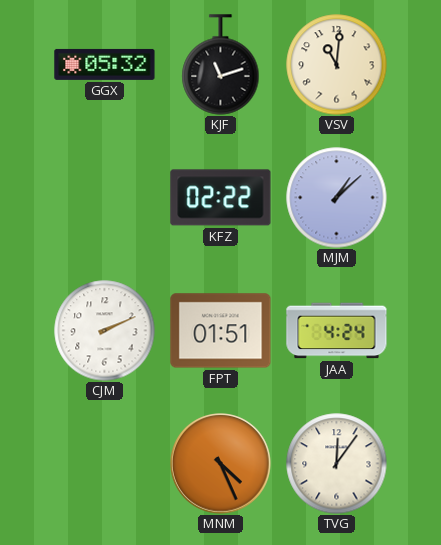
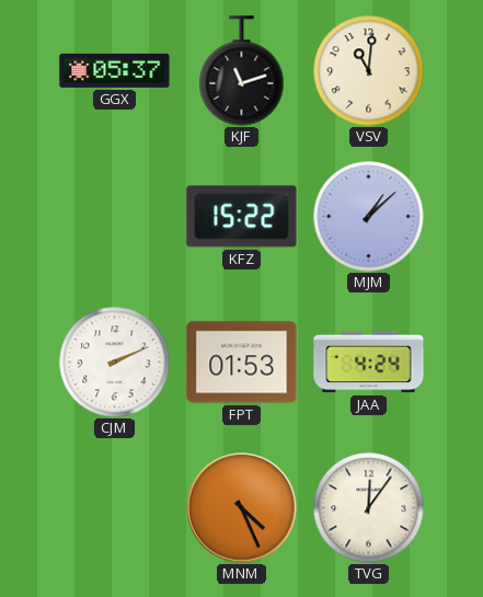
GGX: 05:32 -> 05:37 (115, 70)
KFZ: 02:22 -> 15:22 (242, 217)
FPT: 01:51 -> 01:53 (242, 363)
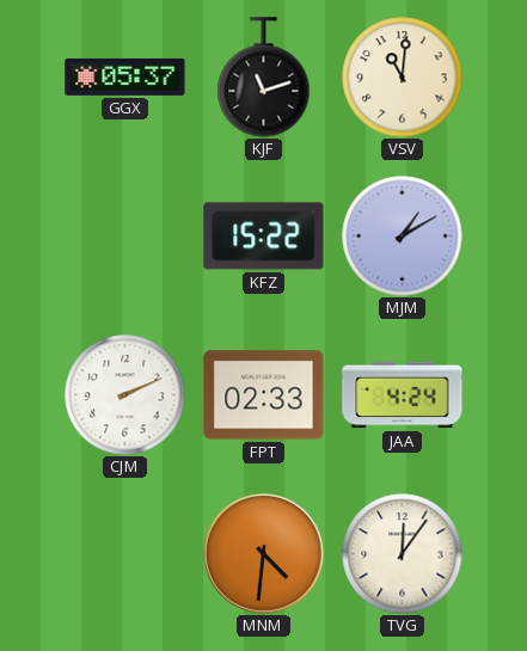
MJM: 1:08 -> 1:10 (403, 237)
FPT: 01:53 -> 02:33 (264, 395)
MNM: 4:26 -> 4:31 (264, 554)
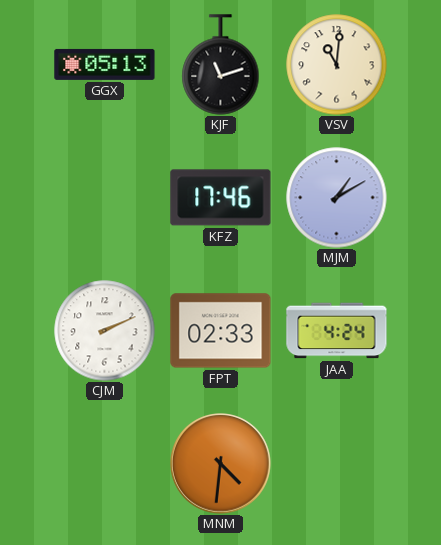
GGX: 05:37 -> 05:13 (105, 64)
KFZ: 15:22 -> 17:46 (221, 198)
TVG: 12:06 -> none (403, 554)
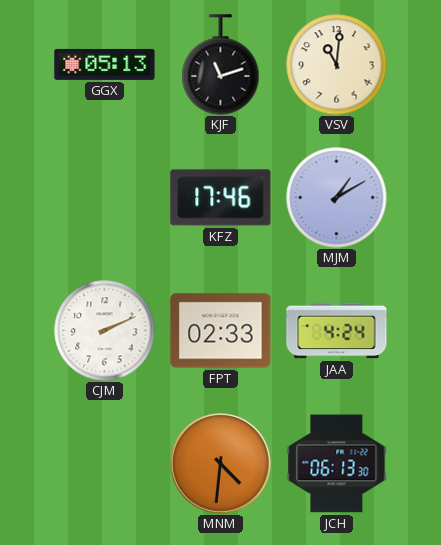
JCH: none -> 06:13 (337, 464)
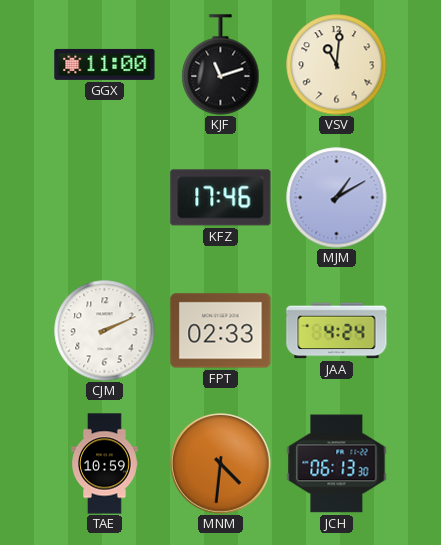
GGX: 05:13 -> 11:00 (105, 64)
TAE: none -> 10:59 (105, 464)
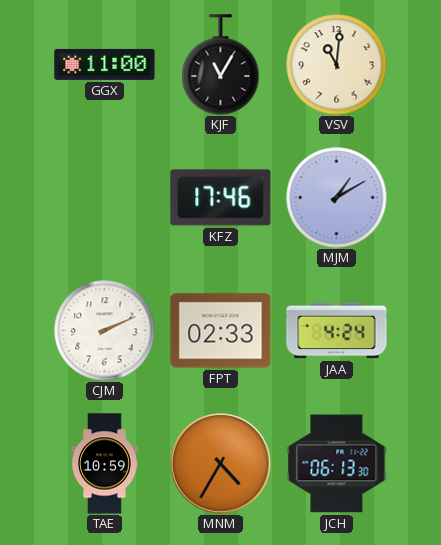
KJF: 11:12 -> 11:05 (221, 65)
MNM: 4:31 -> 4:35 (221, 464)
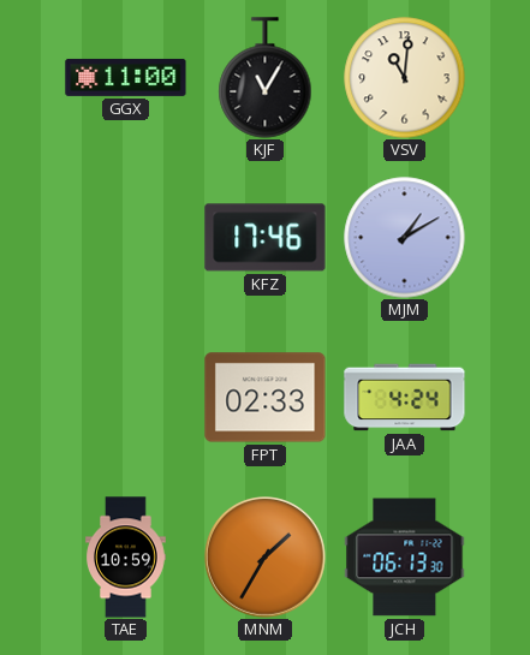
CJM: 2:11 -> none (105, 331)
MNM: 4:35 -> 1:35 (266, 558)
